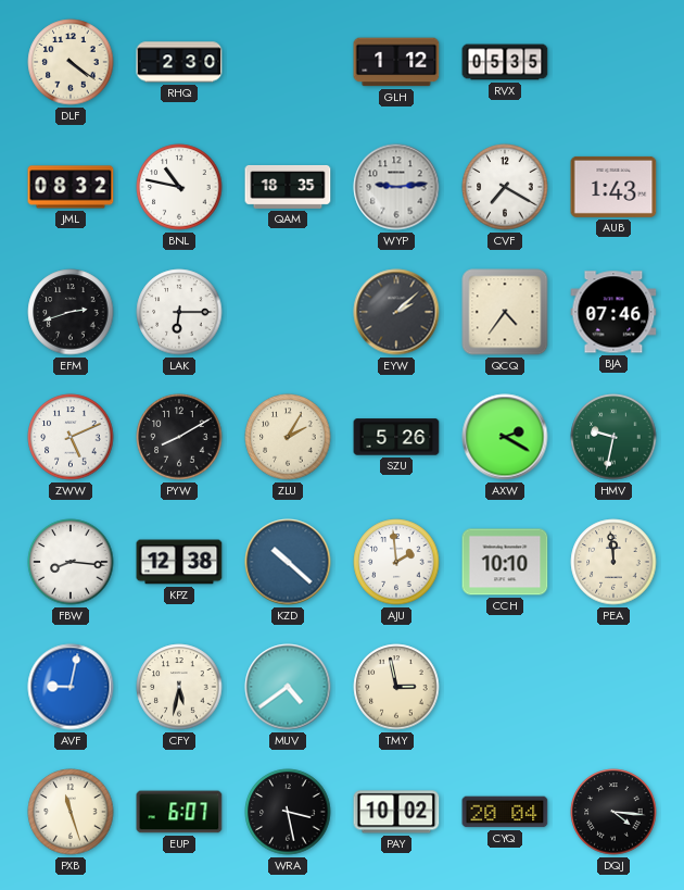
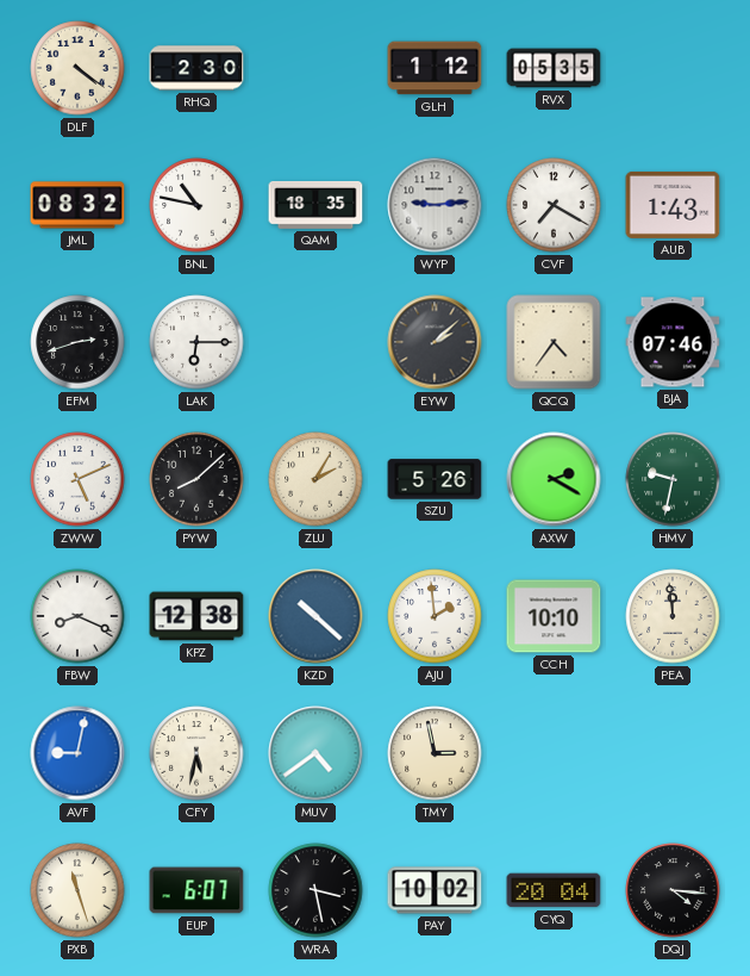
PYW: 8:10 -> 8:08 (196, 479)
FBW: 8:16 -> 8:19 (77, 616)
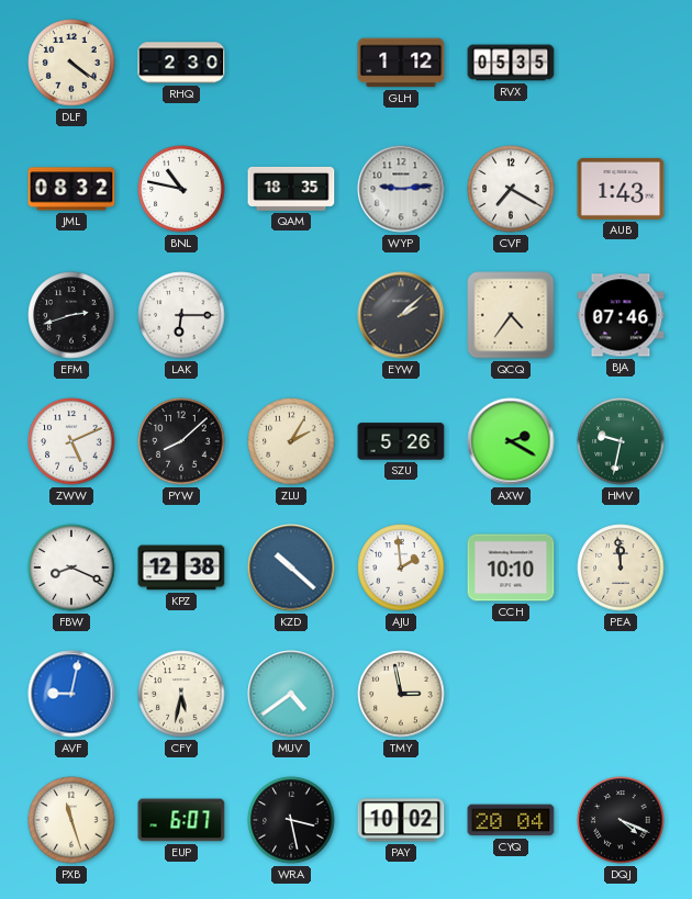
DQJ: 4:16 -> 4:19 (621, 820)
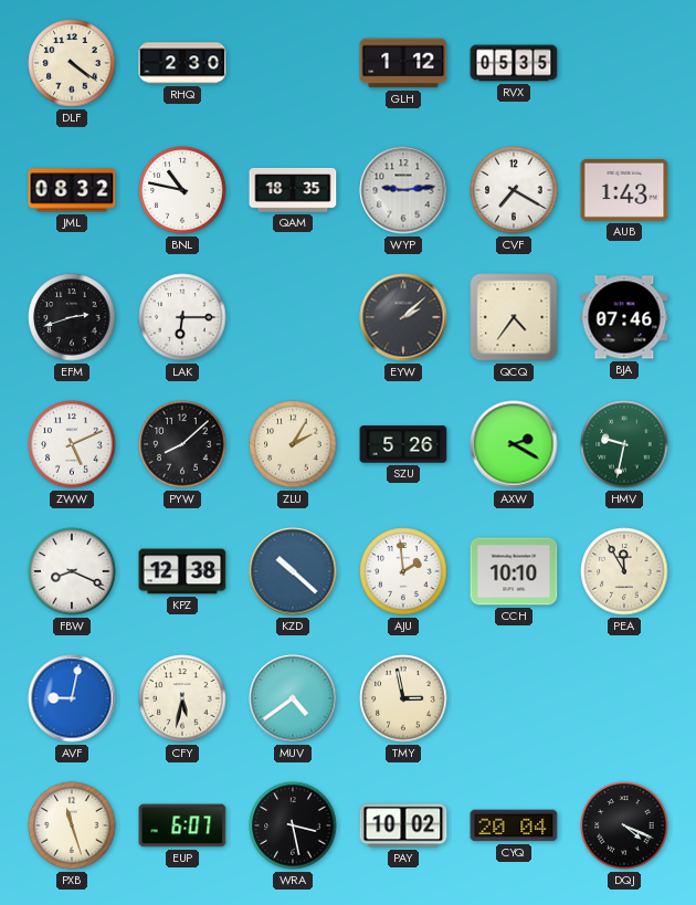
PEA: 11:59 -> 11:55 (624, 571)
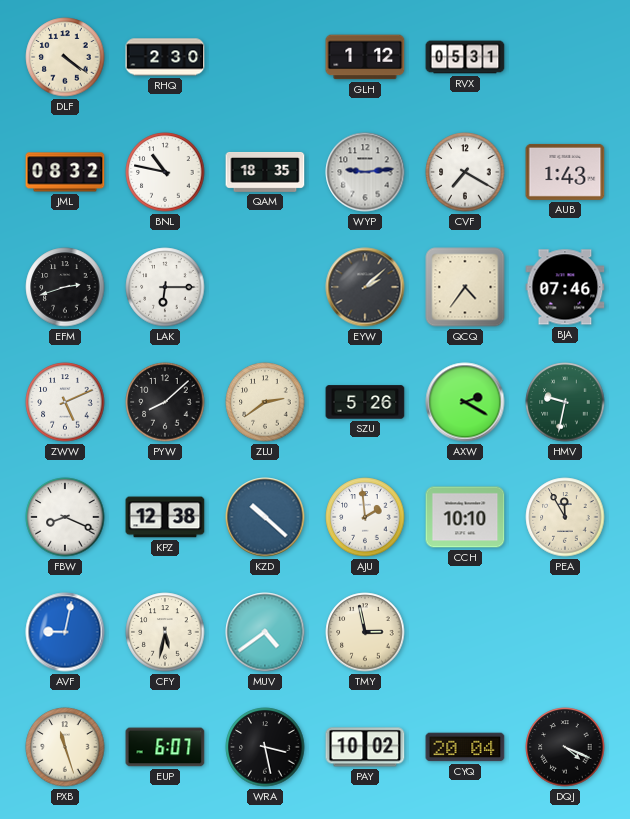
RVX: 05:35 -> 05:31 (465, 57)
ZLU: 2:05 -> 2:39 (265, 402)
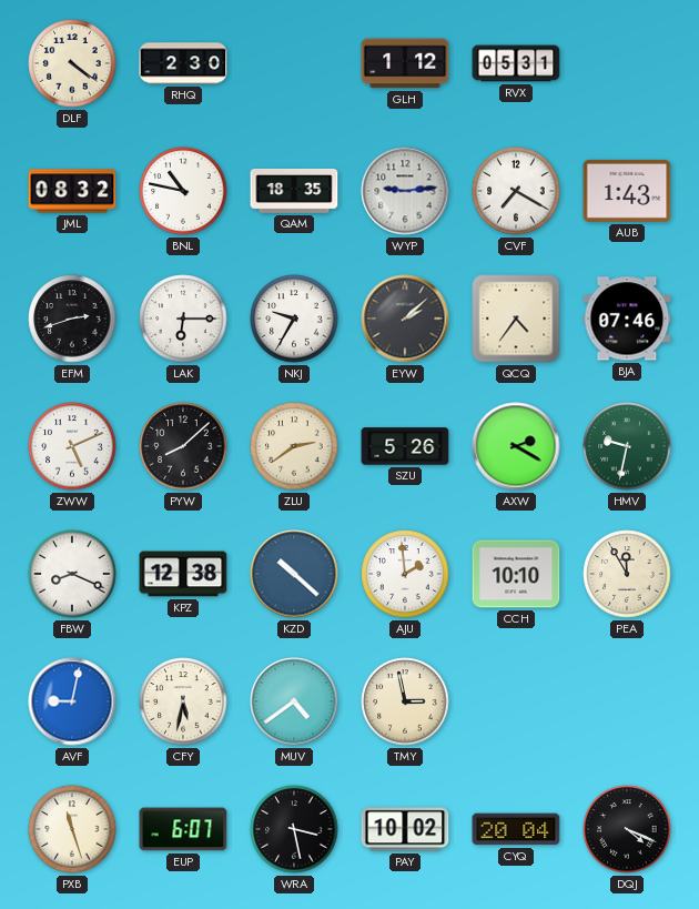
NKJ: none -> 9:35 (294, 319)
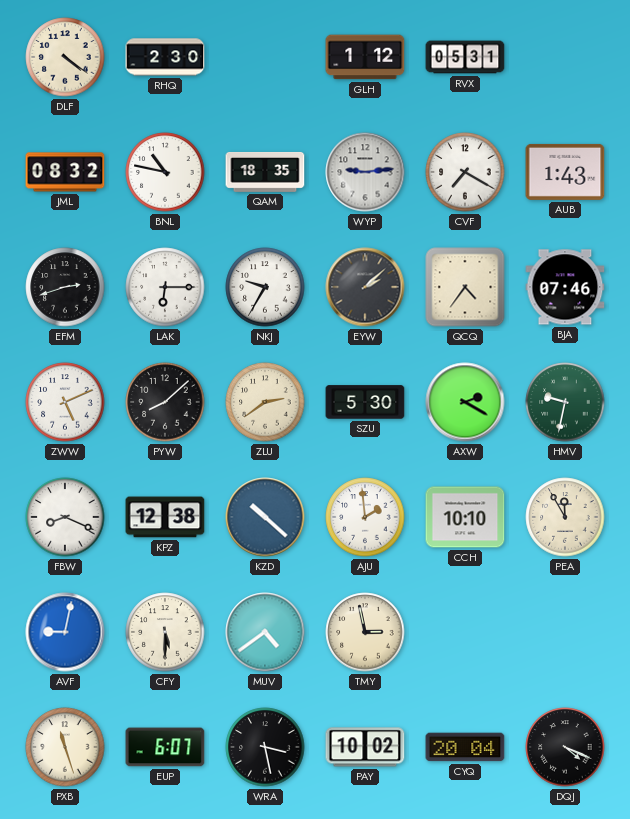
SZU: 5:26 -> 5:30 (365, 402)
CFY: 5:32 -> 5:30 (165, 632)
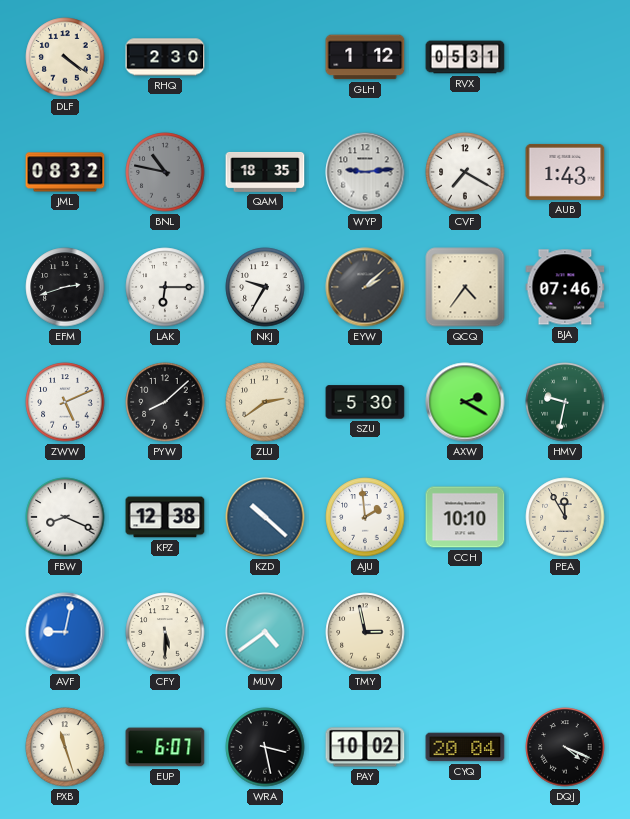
BNL dial: white -> grey (165, 172)
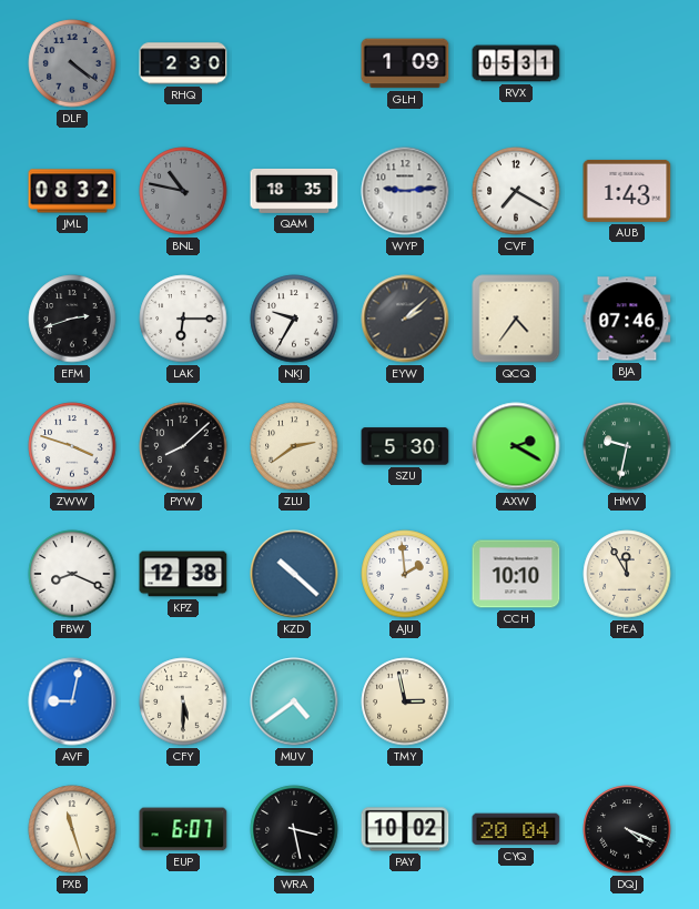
DLF dial: cream -> grey (72, 63)
GLH: 1:12 -> 1:09 (405, 63)
ZWW: 5:11 -> 3:48 (72, 446)
